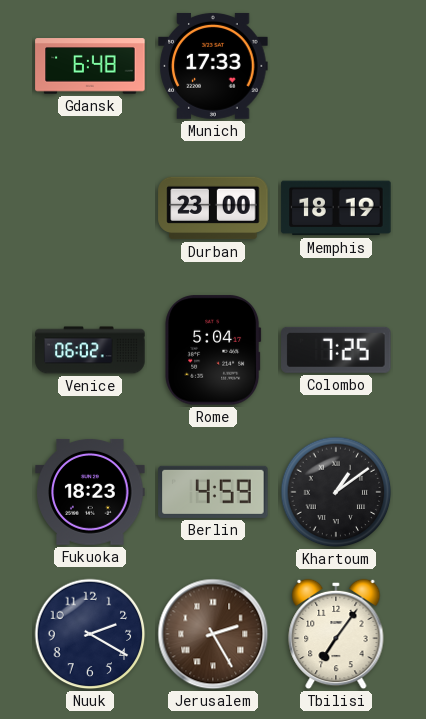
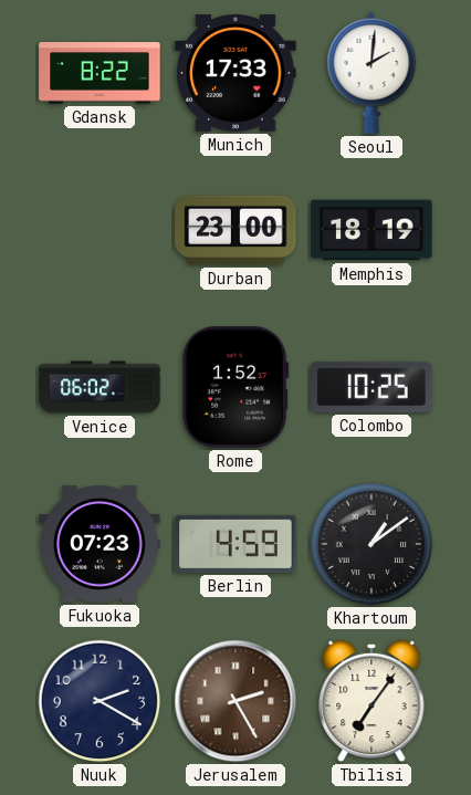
Gdansk: 6:48 -> 8:22 (100, 73)
Seoul: none -> 2:01 (371, 73)
Rome: 5:04 -> 1:52 (236, 387)
Colombo: 7:25 -> 10:25 (371, 387)
Fukuoka: 18:23 -> 07:23 (100, 544)
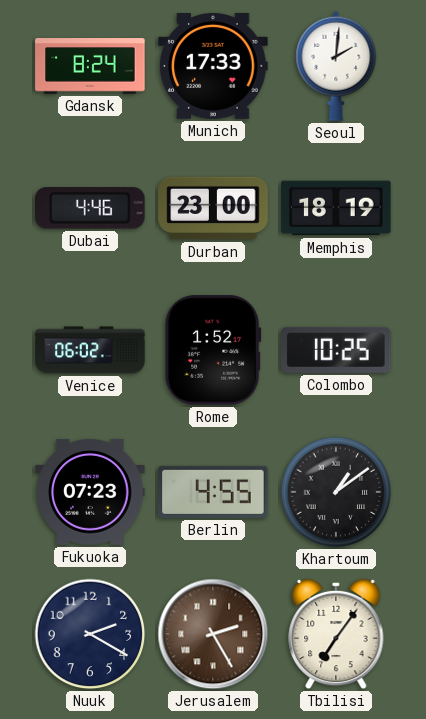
Gdansk: 8:22 -> 8:24 (90, 66)
Dubai: none -> 4:46 (90, 208)
Berlin: 4:59 -> 4:55 (213, 492)
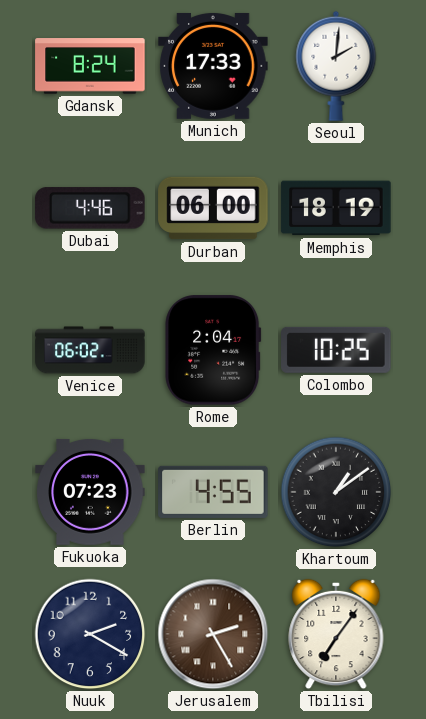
Durban: 23:00 -> 06:00 (213, 208)
Rome: 1:52 -> 2:04 (213, 350)
